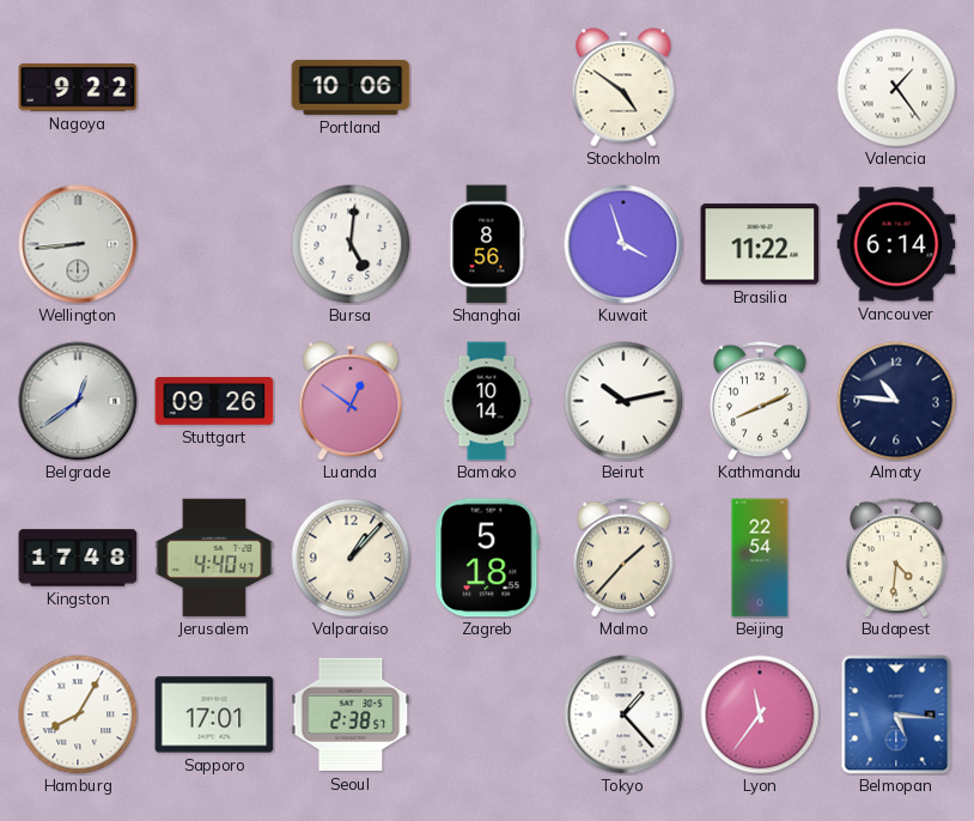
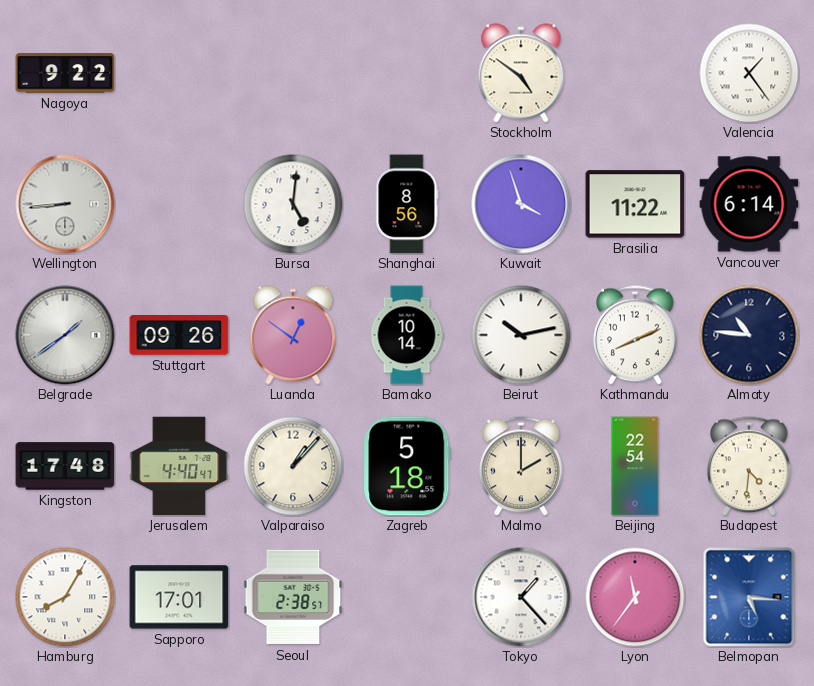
Portland: 10:06 -> none (351, 87)
Belgrade: 12:39 -> 1:39 (65, 335)
Malmo: 1:37 -> 2:00 (521, 466)
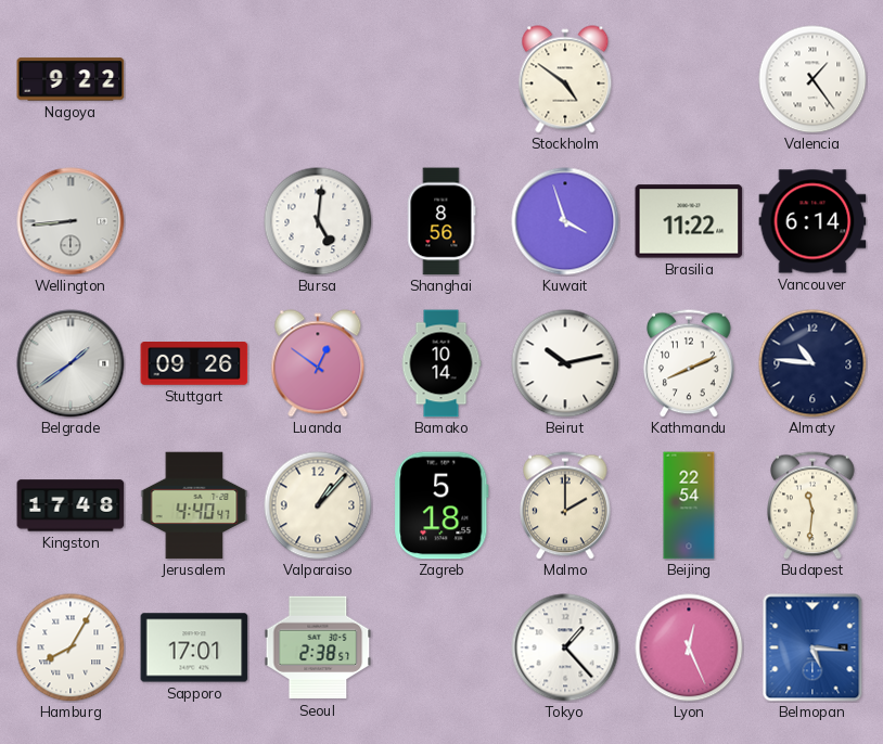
Budapest: 4:31 -> 11:31 (812, 505)
Lyon: 11:36 -> 12:26 (689, 647)
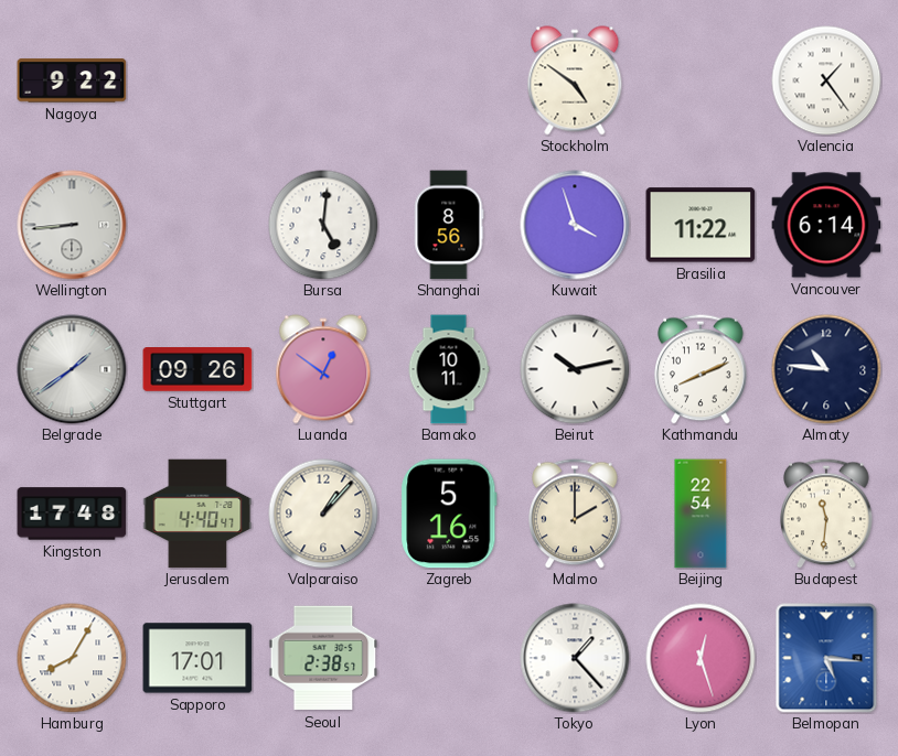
Bamako: 10:14 -> 10:11 (449, 369)
Zagreb: 5:18 -> 5:16 (449, 514)
Lyon: 12:26 -> 12:27 (701, 658)
